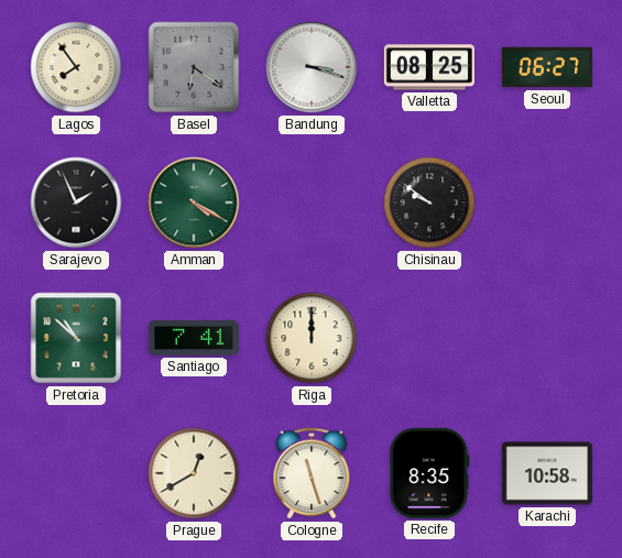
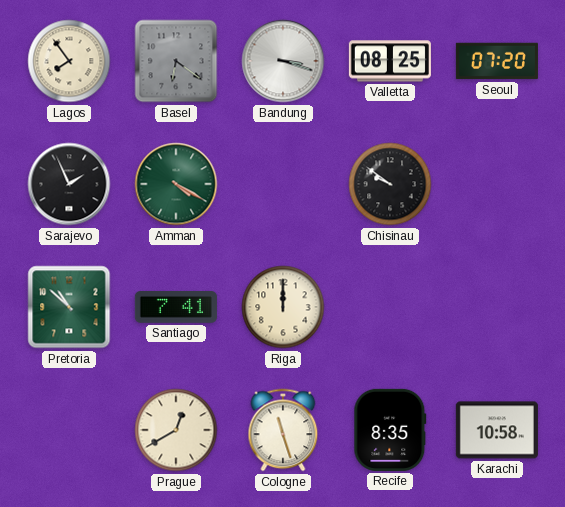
Seoul: 06:27 -> 07:20 (497, 61)
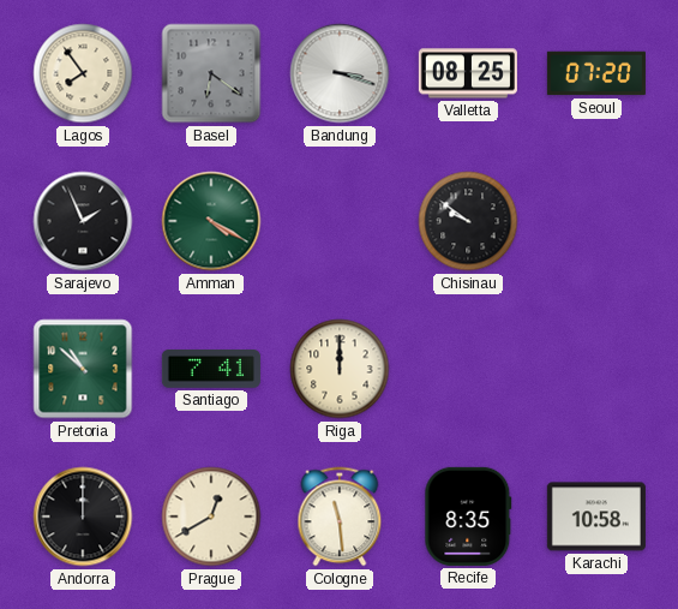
Andorra: none -> 12:00 (83, 517)
Cologne: 11:27 -> 11:29 (340, 517)
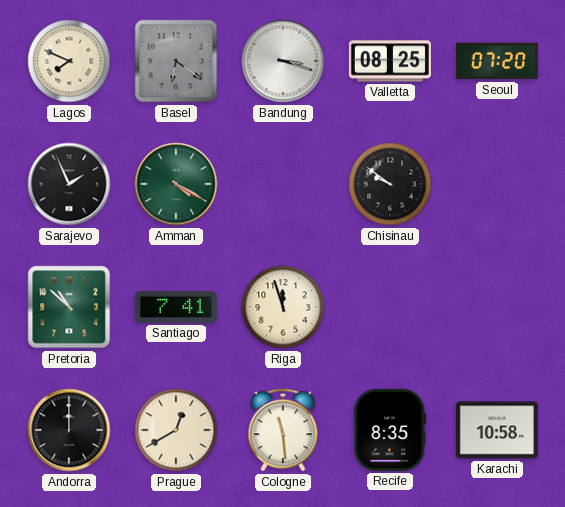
Lagos: 7:54 -> 7:49 (69, 61)
Riga: 12:00 -> 11:57 (283, 307)
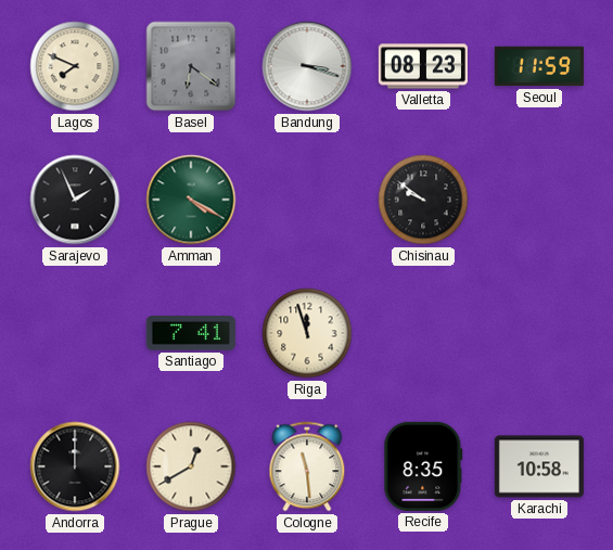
Valletta: 08:25 -> 08:23 (423, 66)
Seoul: 07:20 -> 11:59 (539, 66)
Pretoria: 10:52 -> none (69, 307)
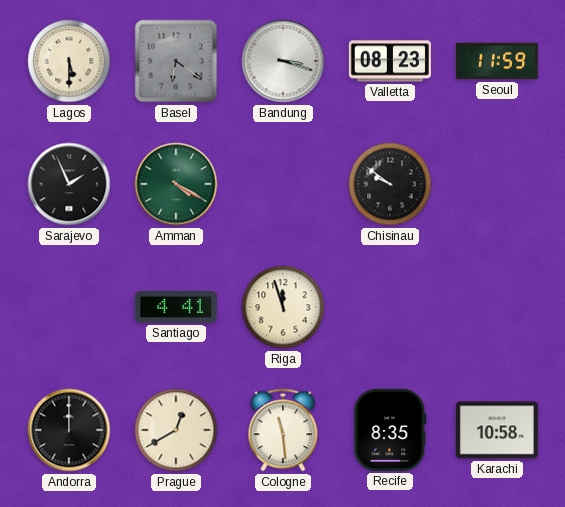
Lagos: 7:49 -> 5:30 (69, 61)
Santiago: 7:41 -> 4:41 (176, 308)
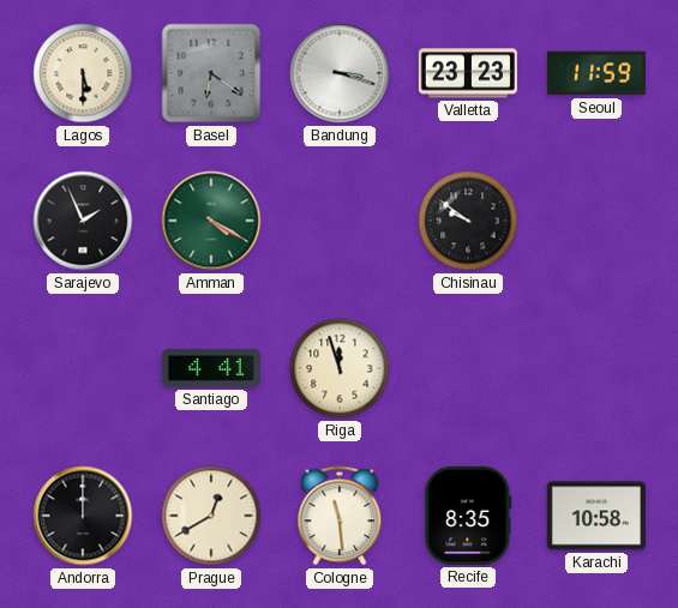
Valletta: 08:23 -> 23:23 (468, 73)
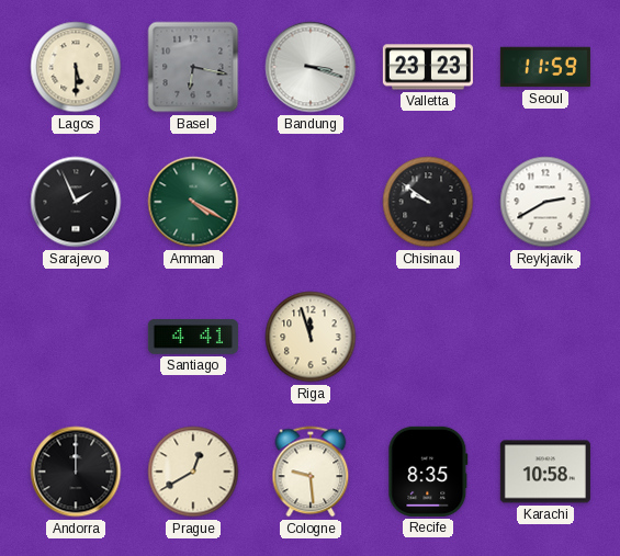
Basel: 6:21 -> 6:17 (193, 67)
Reykjavik: none -> 2:40 (545, 202)
Cologne: 11:29 -> 9:29 (311, 472)
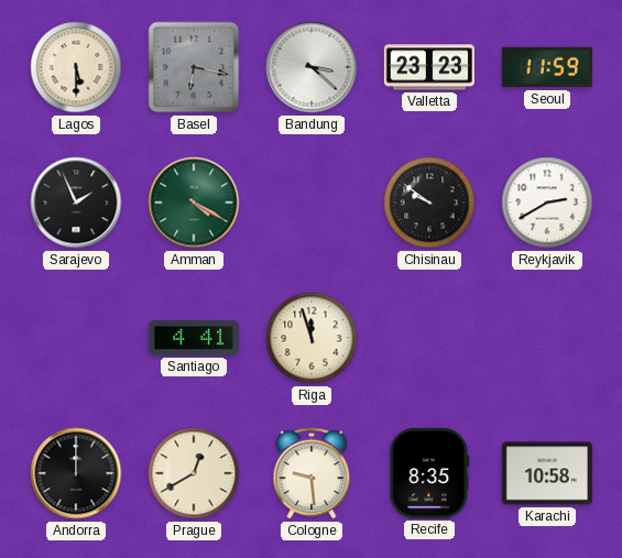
Bandung: 3:18 -> 3:22 (312, 67)
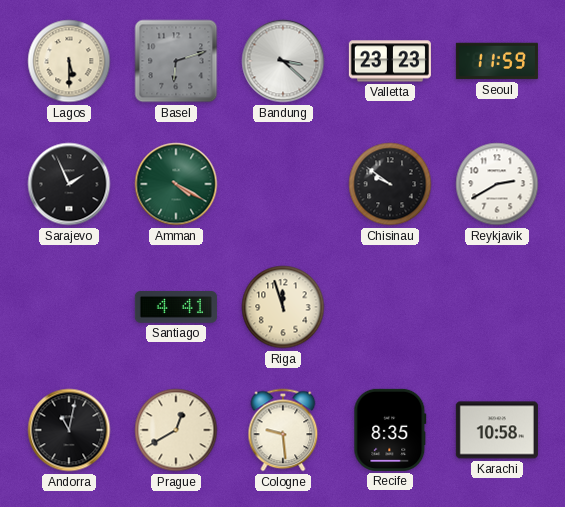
Basel: 6:17 -> 6:12 (176, 61)
Andorra: 12:00 -> 11:02 (69, 430)
